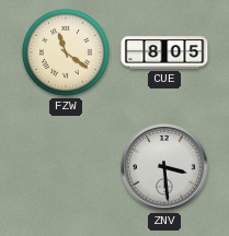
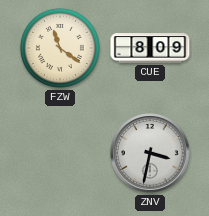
CUE: 8:05 -> 8:09 (150, 48)
ZNV: 3:29 -> 3:32 (150, 153)
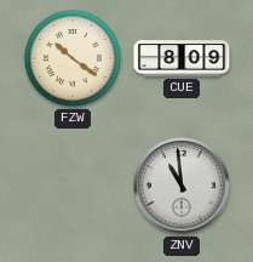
FZW: 11:21 -> 10:21 (73, 58)
ZNV: 3:32 -> 10:59 (182, 186)
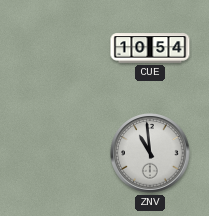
FZW: 10:21 -> none (73, 58)
CUE: 8:09 -> 10:54 (150, 48)
